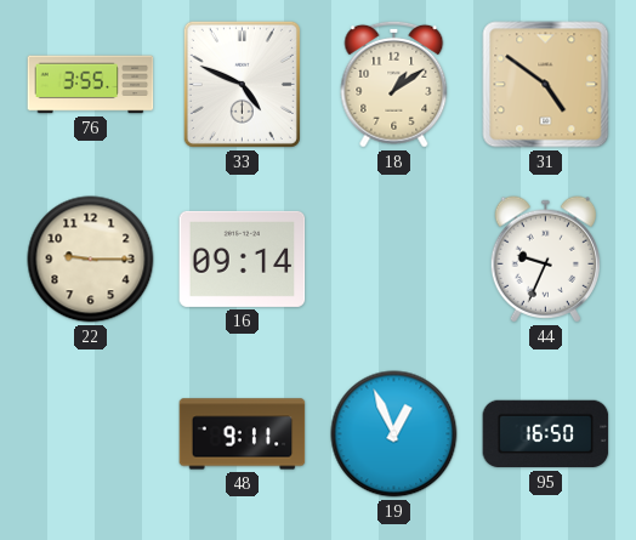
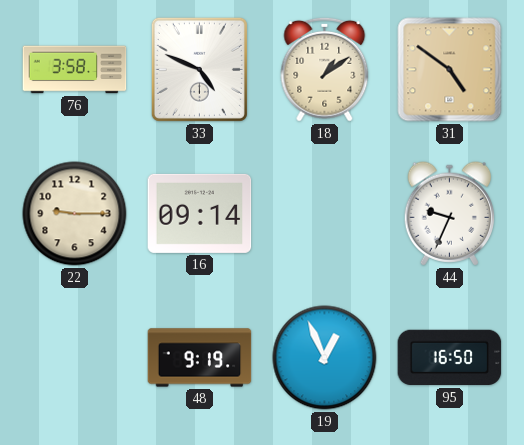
76: 3:55 -> 3:58 (75, 70)
48: 9:11 -> 9:19 (200, 358)
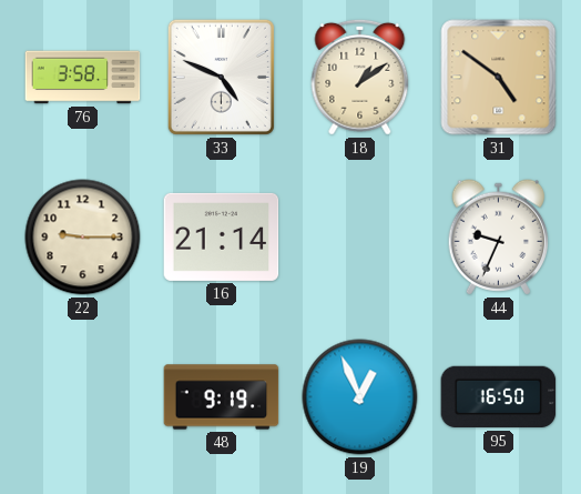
16: 09:14 -> 21:14 (222, 236)
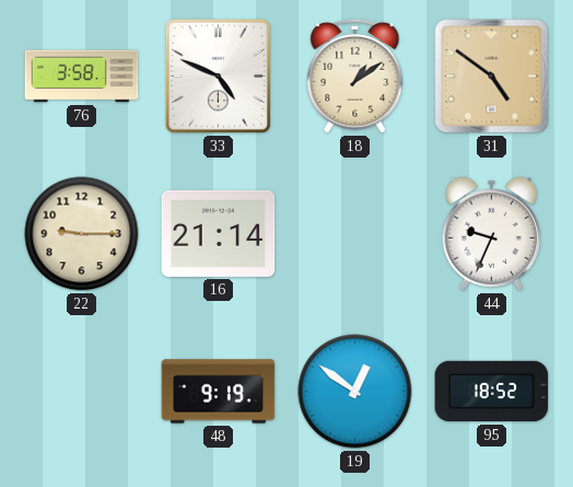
19: 12:56 -> 12:51 (355, 392)
95: 16:50 -> 18:52 (492, 392)
